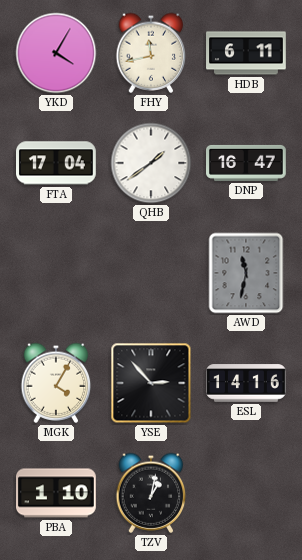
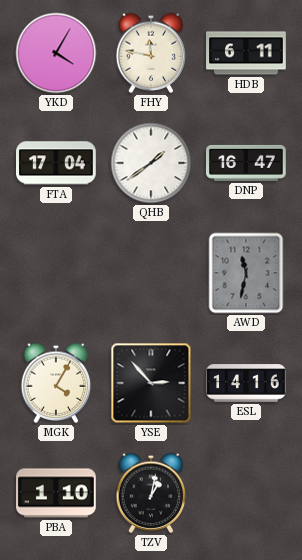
FHY: 11:43 -> 11:47 (151, 53)
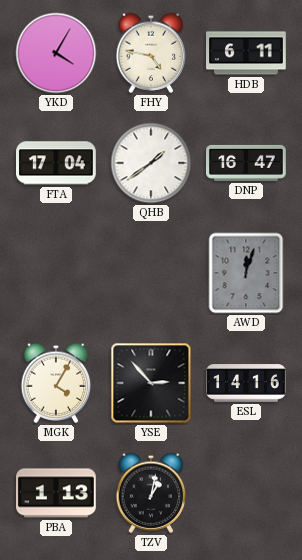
FHY: 11:47 -> 4:47 (151, 53)
AWD: 11:32 -> 12:03 (246, 273)
PBA: 1:10 -> 1:13 (57, 493)
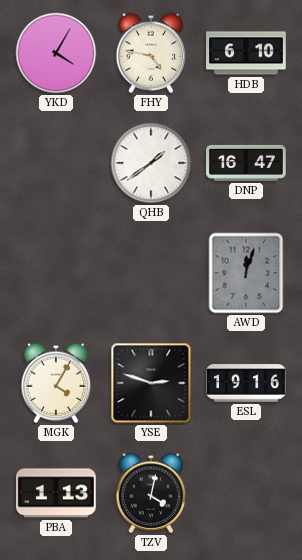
HDB: 6:11 -> 6:10 (246, 53)
FTA: 17:04 -> none (57, 163)
YSE: 2:53 -> 2:48 (151, 383)
ESL: 14:16 -> 19:16 (246, 383)
TZV: 1:02 -> 4:02 (151, 493)
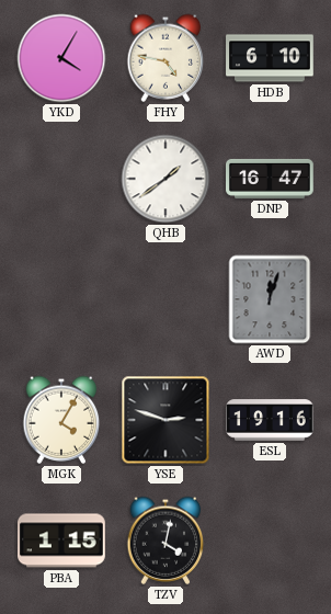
PBA: 1:13 -> 1:15 (62, 541)
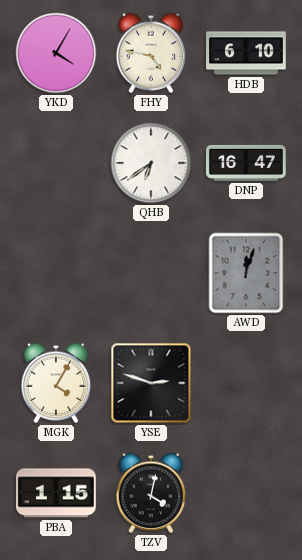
QHB: 1:39 -> 6:39 (151, 163)
ESL: 19:16 -> none (270, 420)
